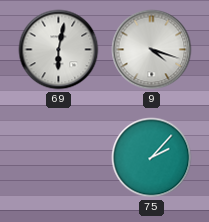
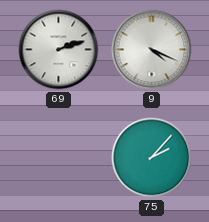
69: 6:02 -> 2:12 (59, 50)
9: 4:18 -> 4:19 (152, 50)
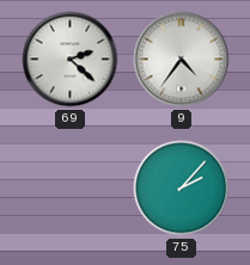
69: 2:12 -> 2:22 (71, 60)
9: 4:19 -> 4:36 (182, 60)
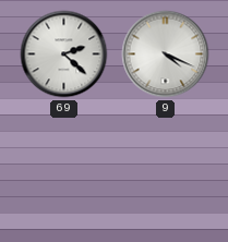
9: 4:36 -> 4:19 (166, 55)
75: 2:07 -> none (182, 189)
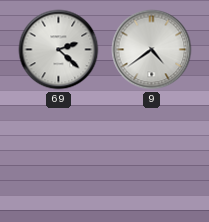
9: 4:19 -> 4:39 (152, 50)
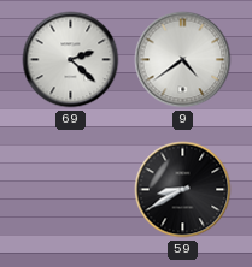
59: none -> 8:40 (183, 190)
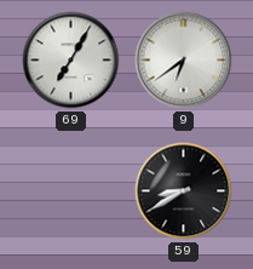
69: 2:22 -> 7:05 (71, 61)
9: 4:39 -> 6:39 (184, 61)
